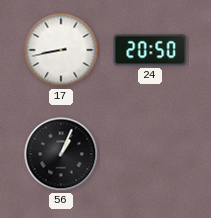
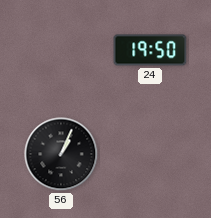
17: 8:43 -> none (61, 50)
24: 20:50 -> 19:50 (150, 50)
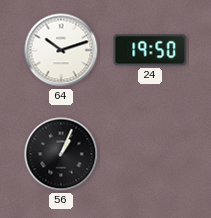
64: none -> 10:12 (61, 50)
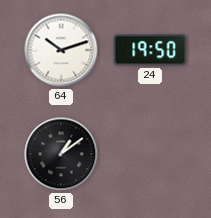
56: 1:04 -> 1:09 (61, 154)
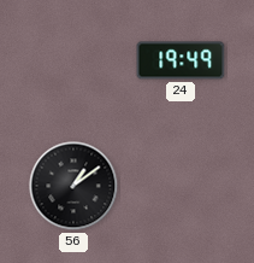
64: 10:12 -> none (61, 50)
24: 19:50 -> 19:49 (181, 60)
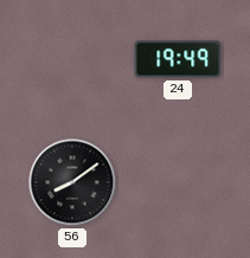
56: 1:09 -> 8:09 (72, 182)
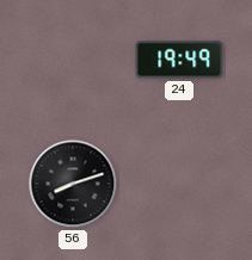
56: 8:09 -> 8:12 (73, 184)
